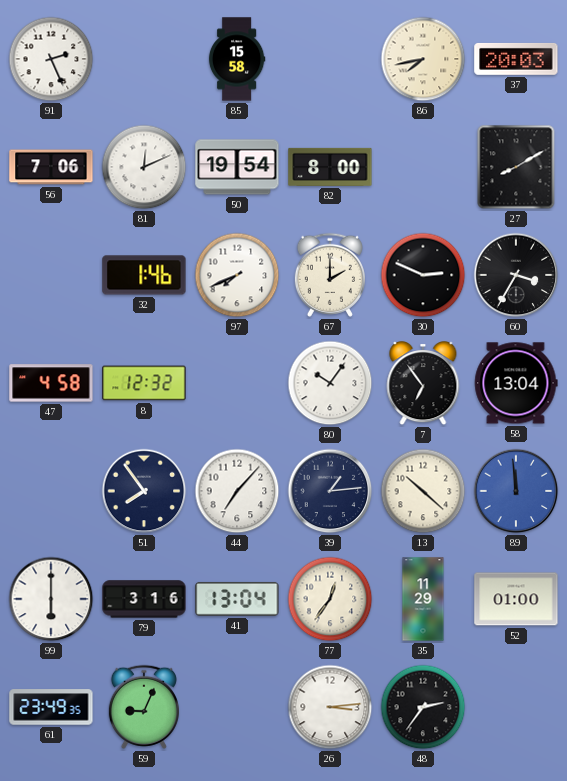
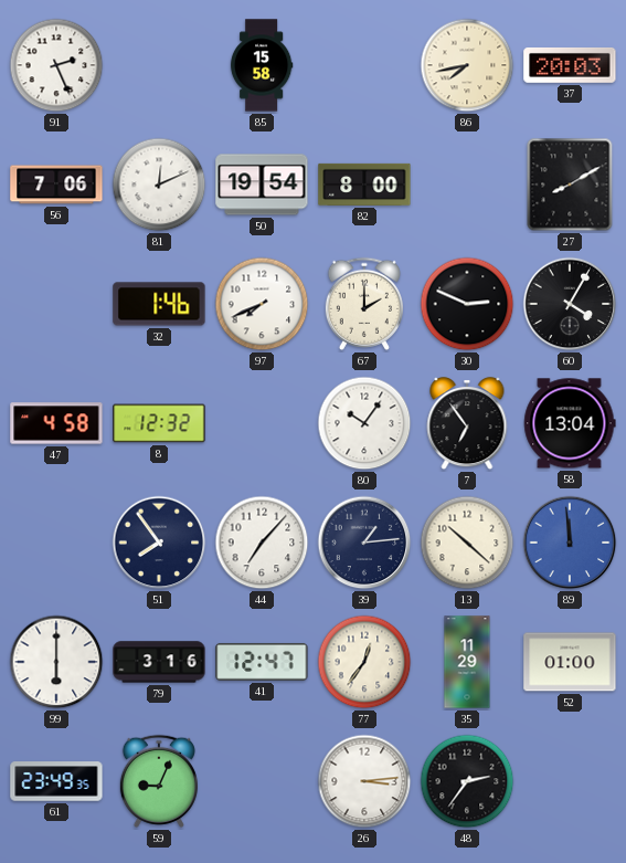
60: 3:35 -> 4:05 (570, 304)
41: 13:04 -> 12:47 (262, 662)
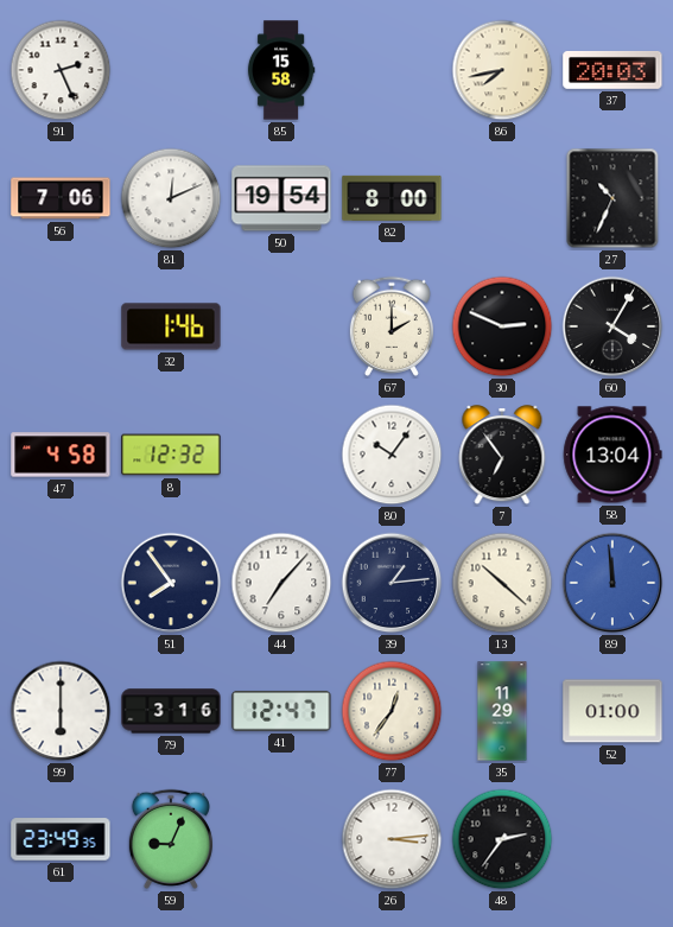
27: 8:10 -> 10:34 (612, 198)
97: 7:41 -> none (262, 304)
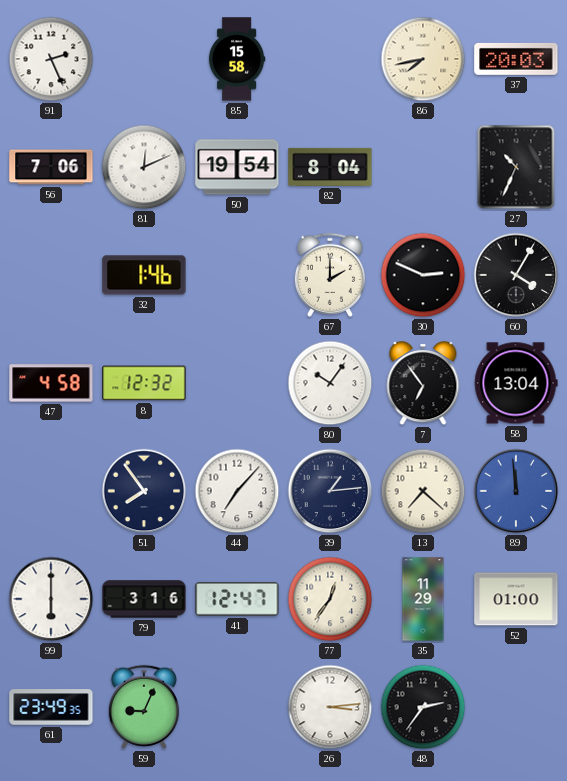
82: 8:00 -> 8:04 (330, 167)
13: 10:22 -> 7:22 (423, 491)
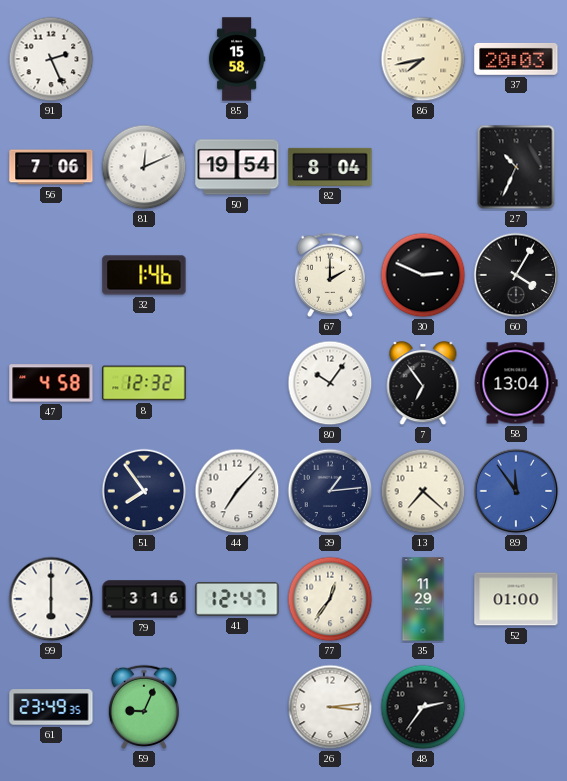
89: 11:59 -> 11:54 (516, 491)
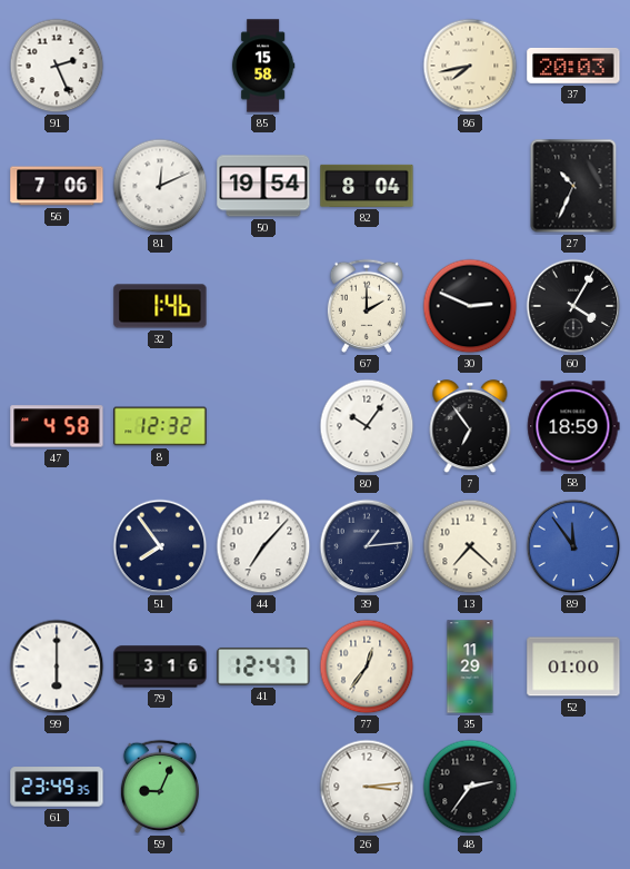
58: 13:04 -> 18:59 (573, 426)
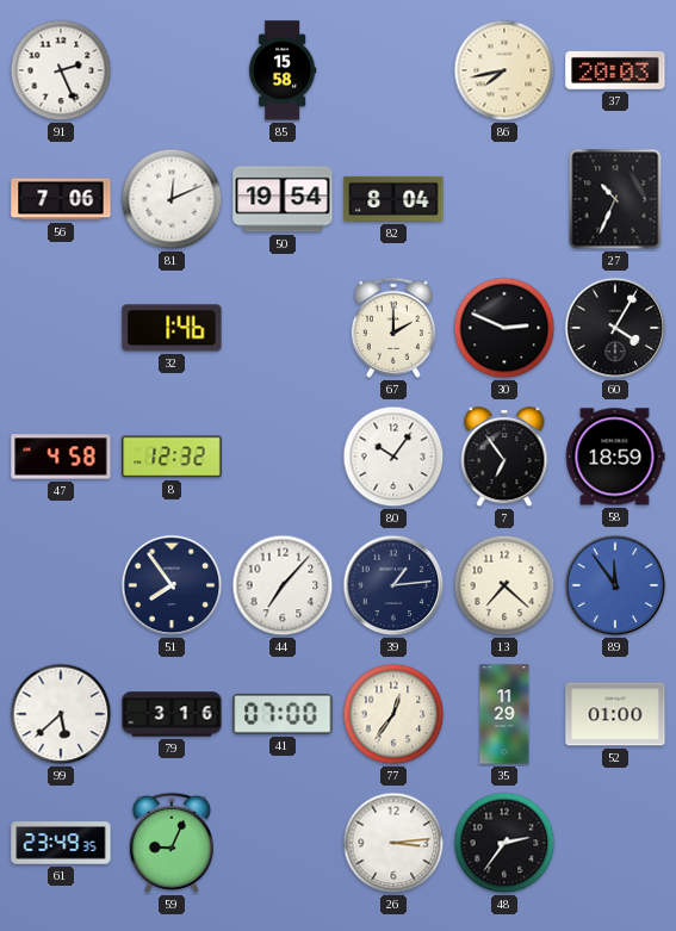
99: 6:00 -> 5:38 (61, 714)
41: 12:47 -> 07:00 (283, 714)
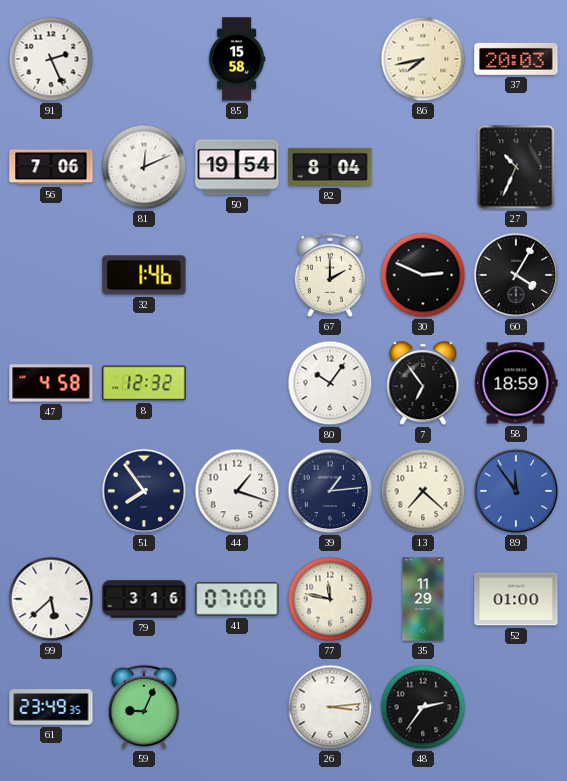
44: 7:07 -> 1:18 (237, 491)
77: 12:36 -> 11:47 (330, 599)
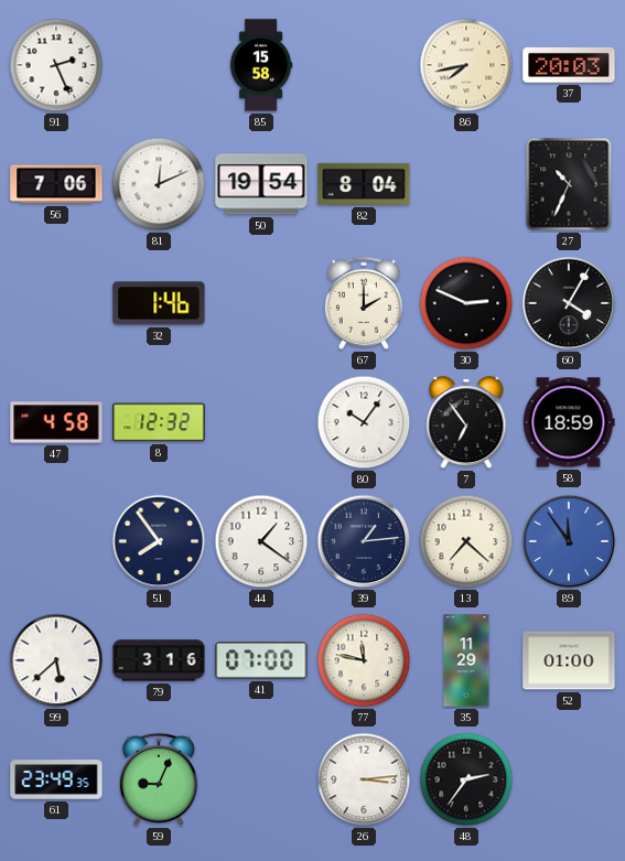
44: 1:18 -> 1:21 (261, 541)
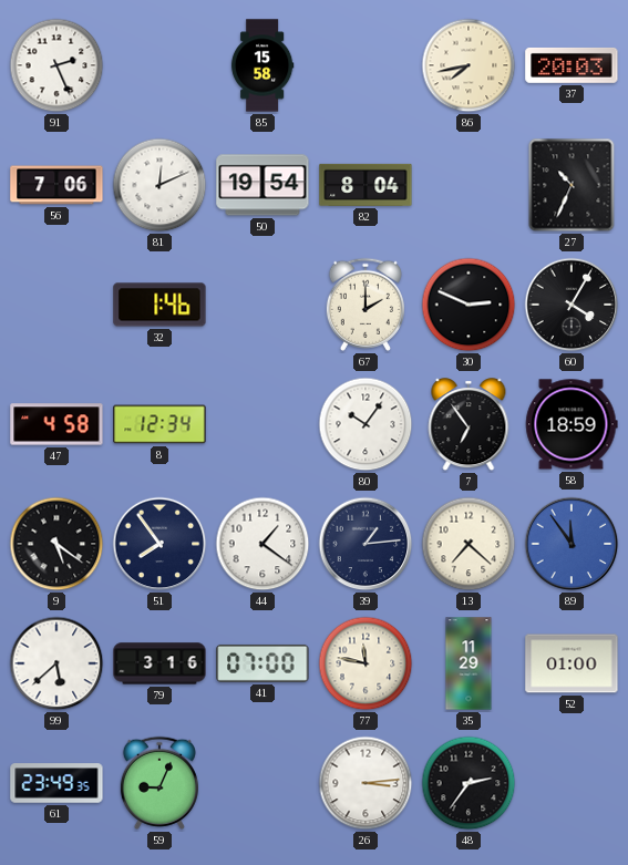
8: 12:32 -> 12:34 (159, 424)
9: none -> 5:21 (56, 544)
